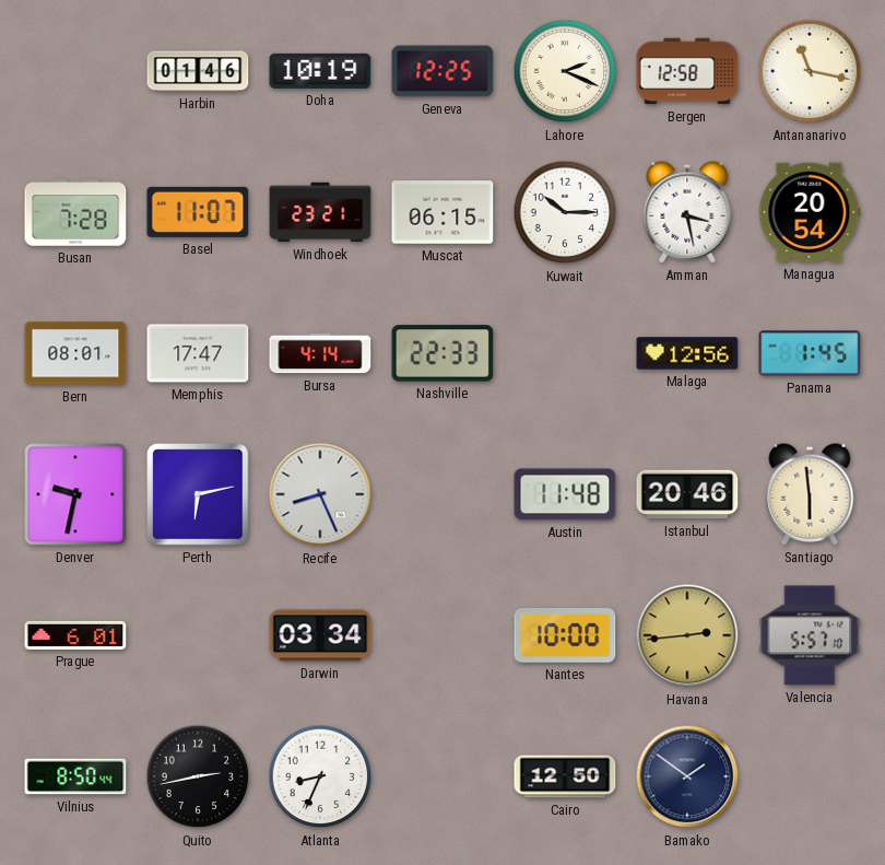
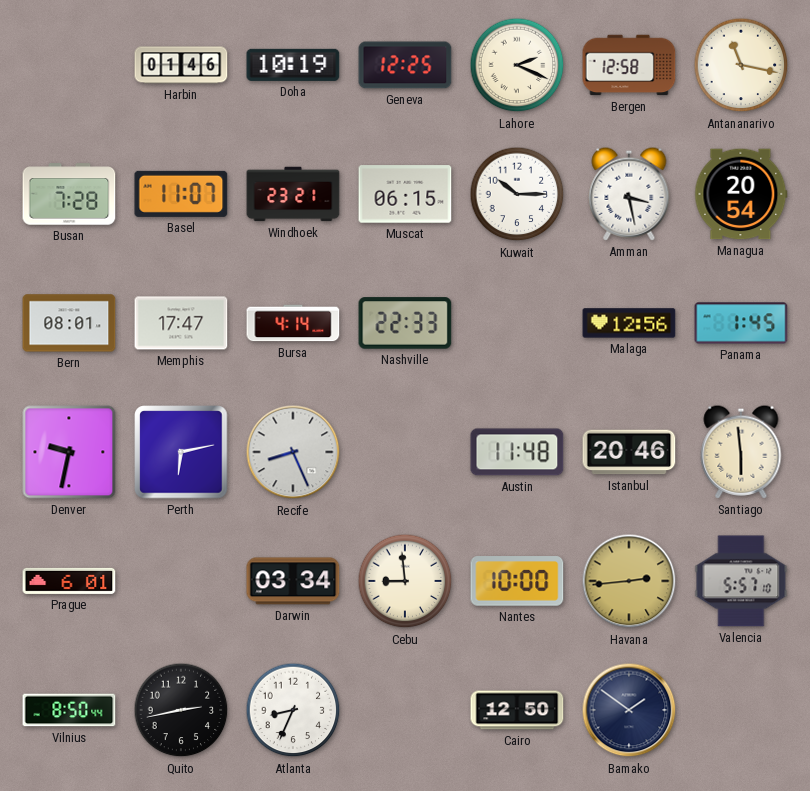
Cebu: none -> 8:59 (405, 581)
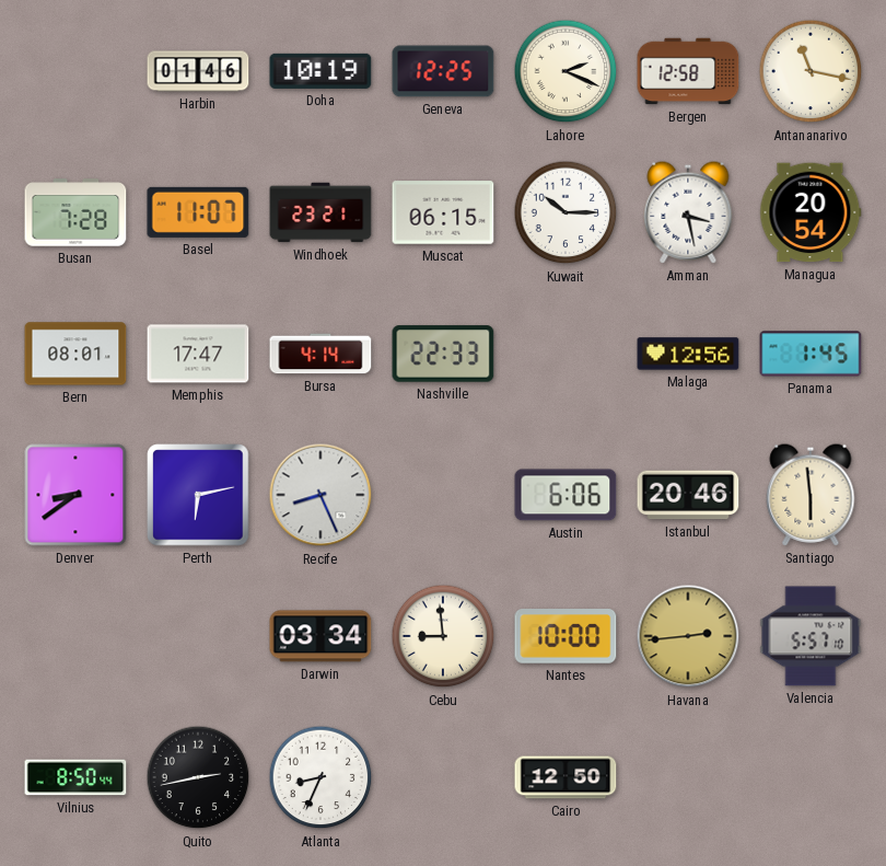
Denver: 9:32 -> 8:39 (75, 495)
Austin: 11:48 -> 6:06 (566, 495)
Prague: 6:01 -> none (69, 581)
Bamako: 1:51 -> none (629, 710)
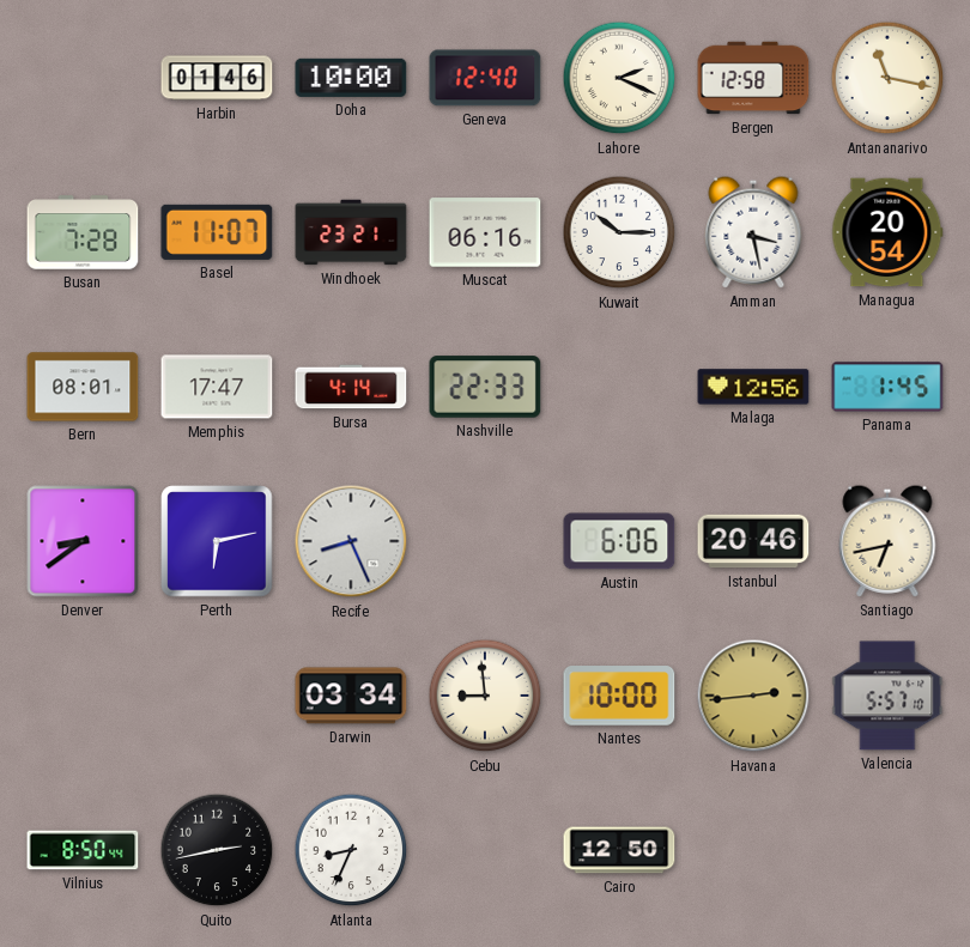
Doha: 10:19 -> 10:00 (351, 78)
Geneva: 12:25 -> 12:40 (485, 78)
Muscat: 06:15 -> 06:16 (485, 232)
Santiago: 5:59 -> 6:43 (887, 541)
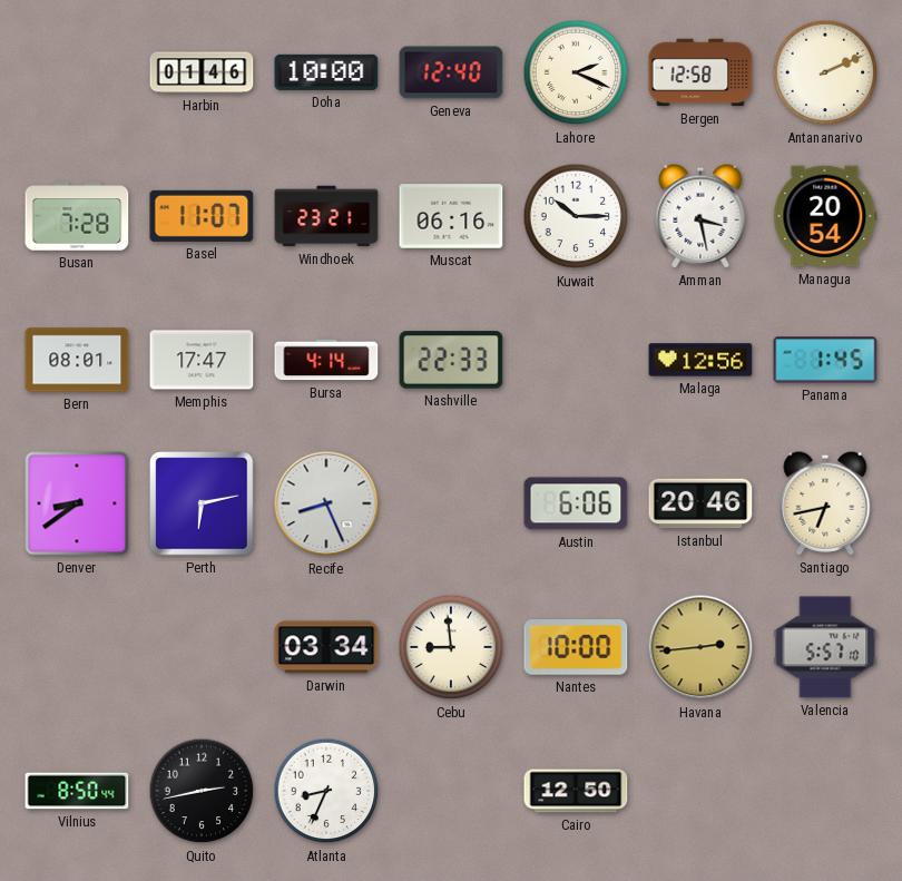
Antananarivo: 11:17 -> 2:11 (825, 72)
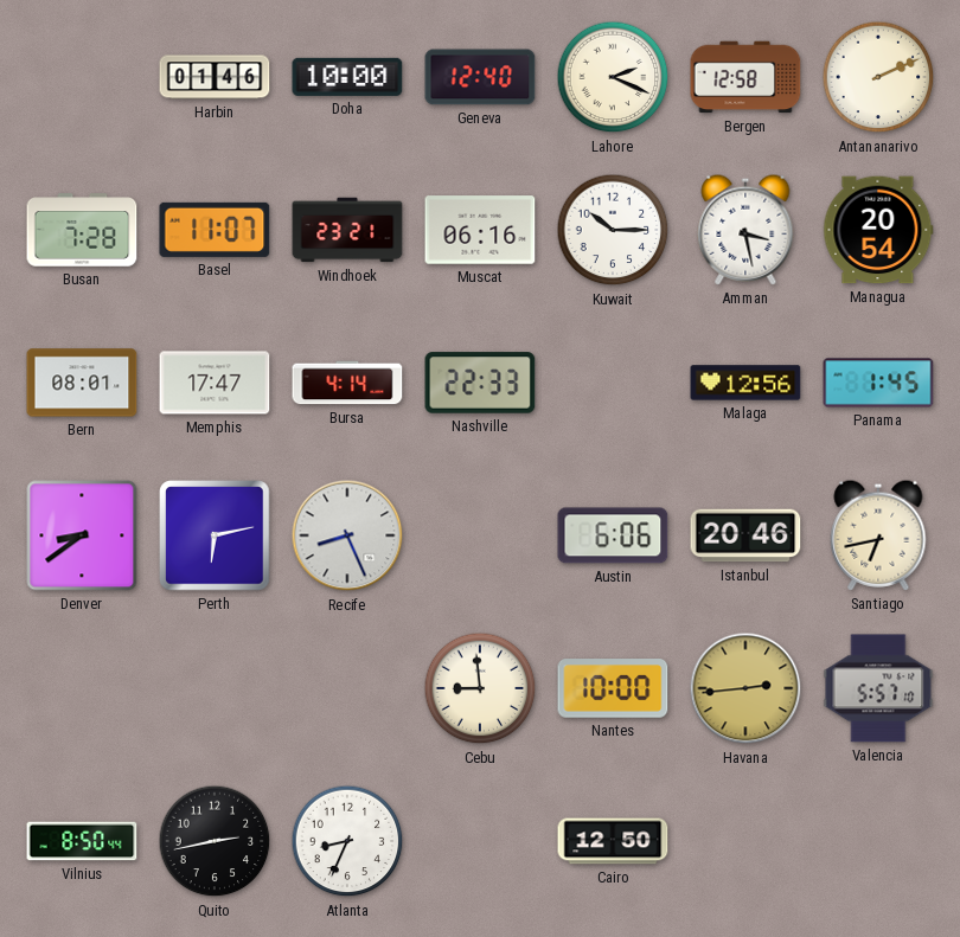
Darwin: 03:34 -> none (326, 647)
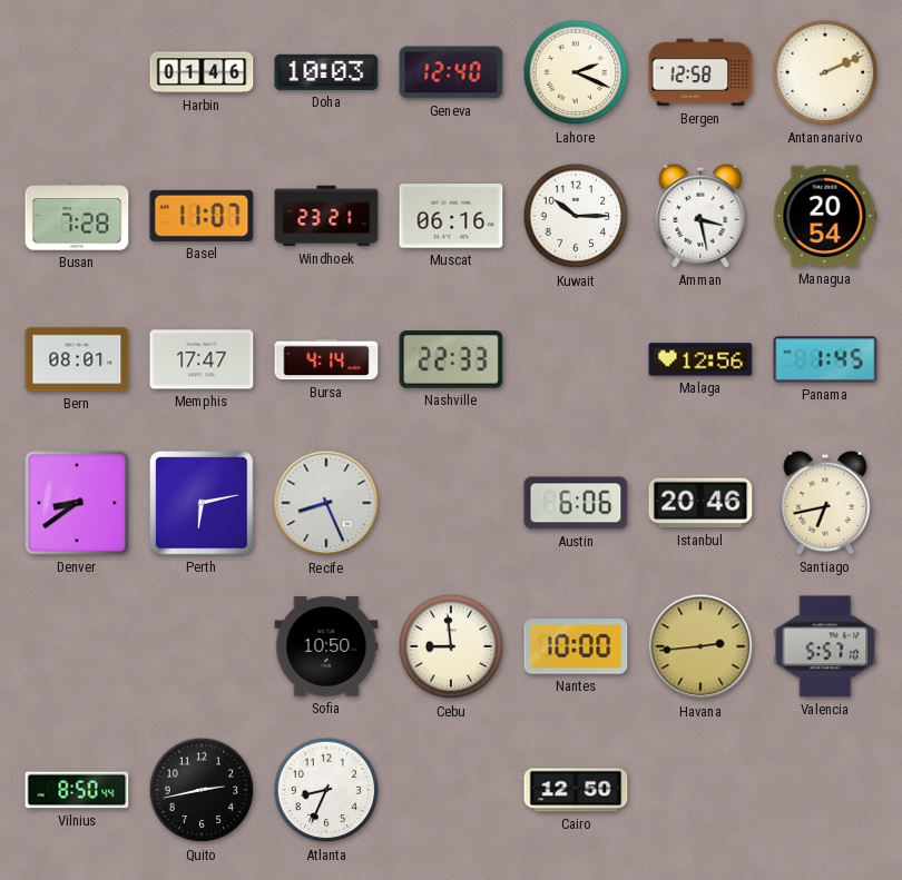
Doha: 10:00 -> 10:03 (326, 72)
Sofia: none -> 10:50 (326, 646)
